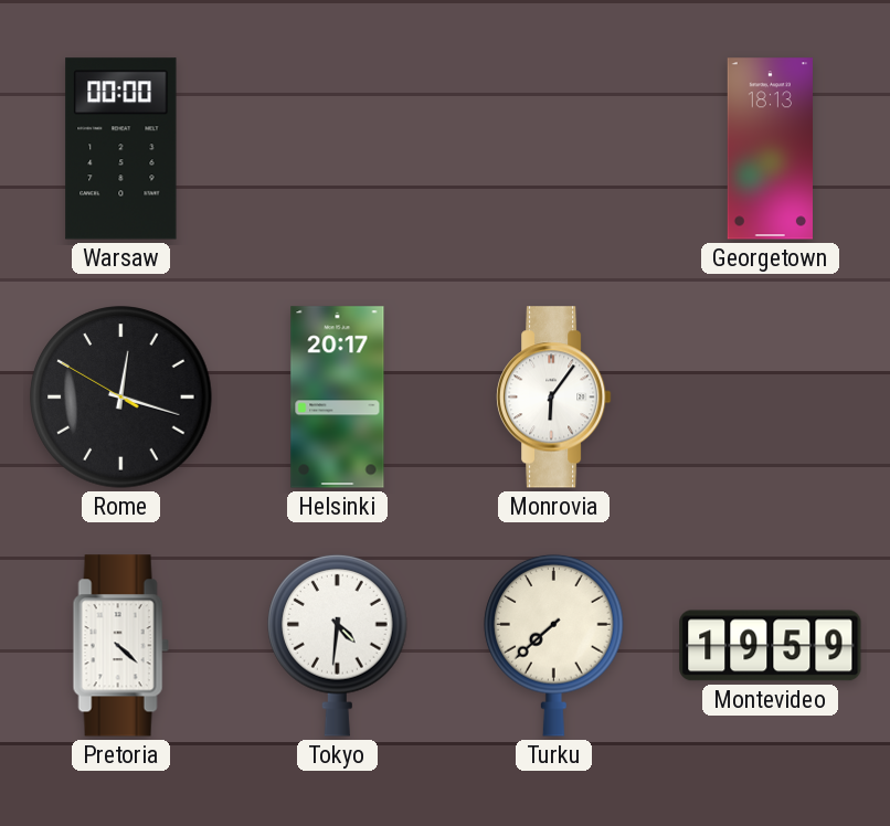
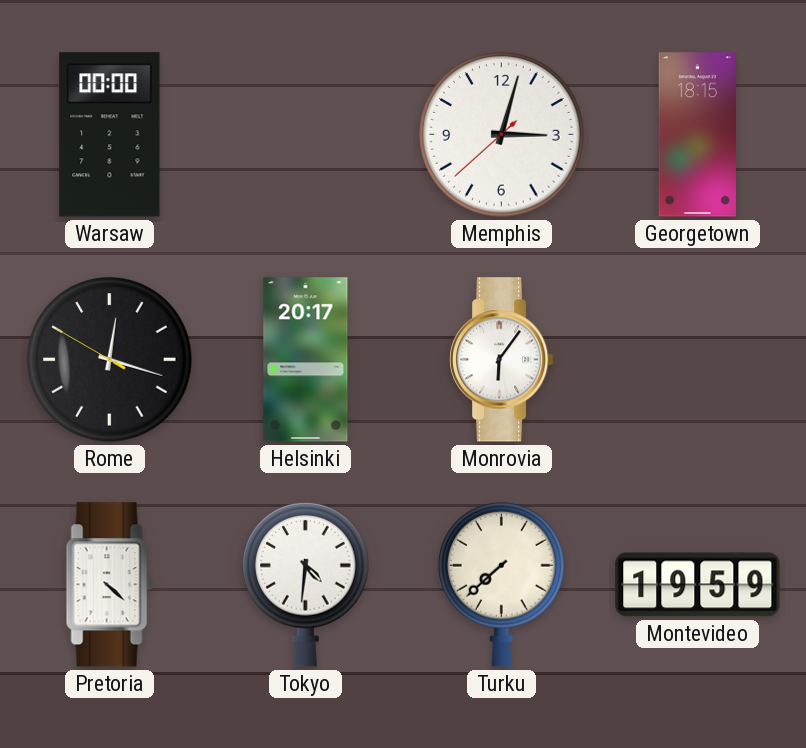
Memphis: none -> 3:02 (502, 135)
Georgetown: 18:13 -> 18:15 (697, 135)
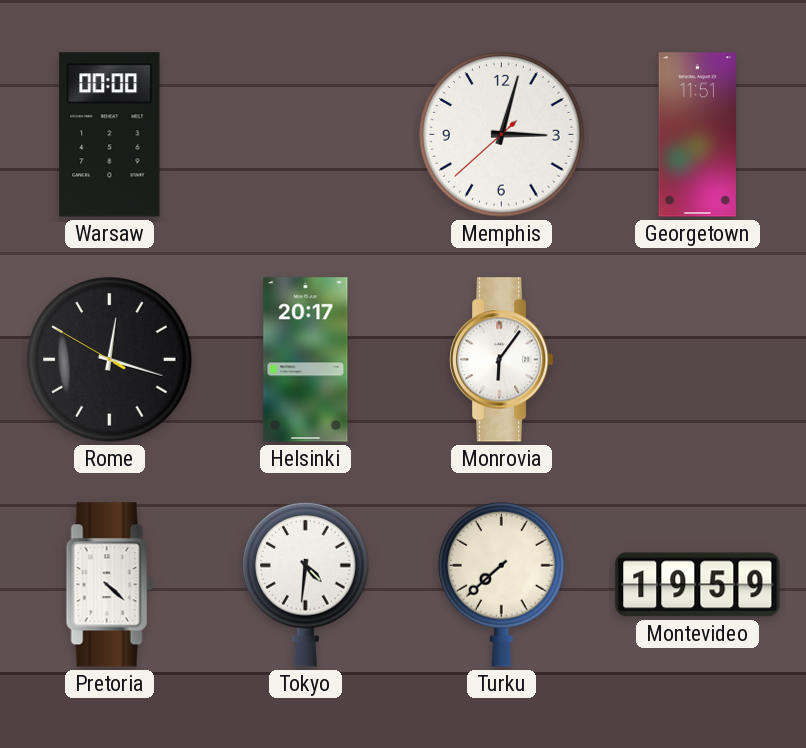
Georgetown: 18:15 -> 11:51 (697, 135)
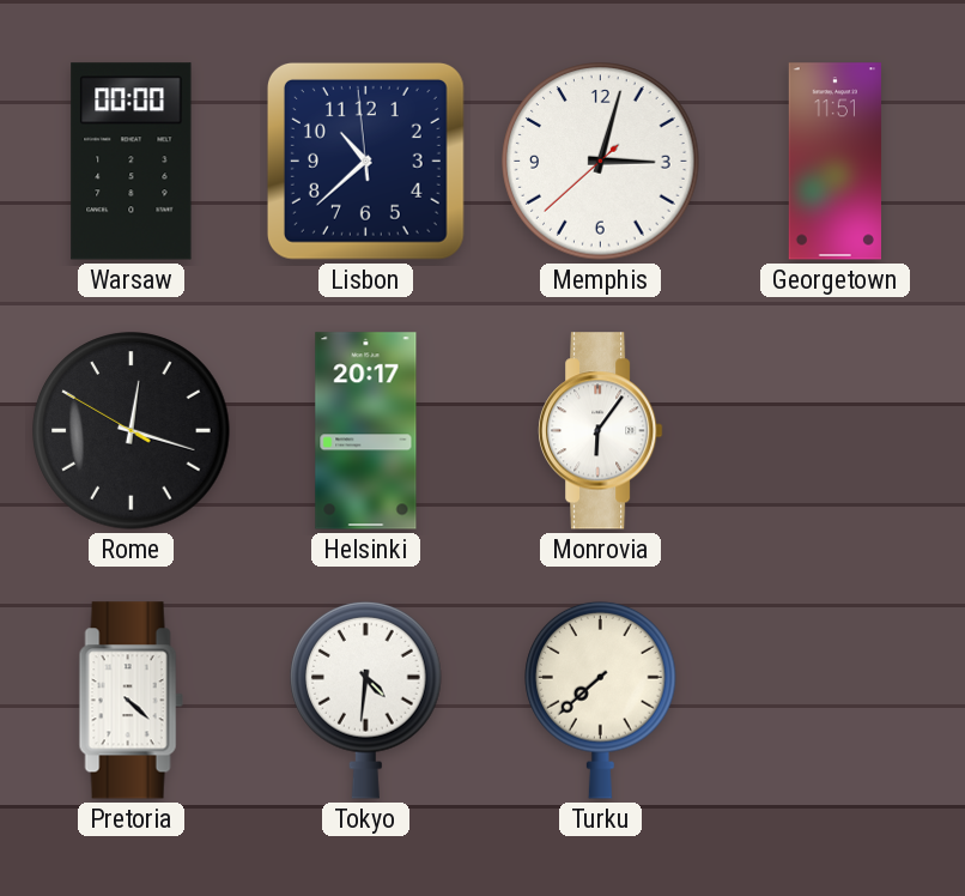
Lisbon: none -> 10:37 (365, 161)
Montevideo: 19:59 -> none (698, 585)
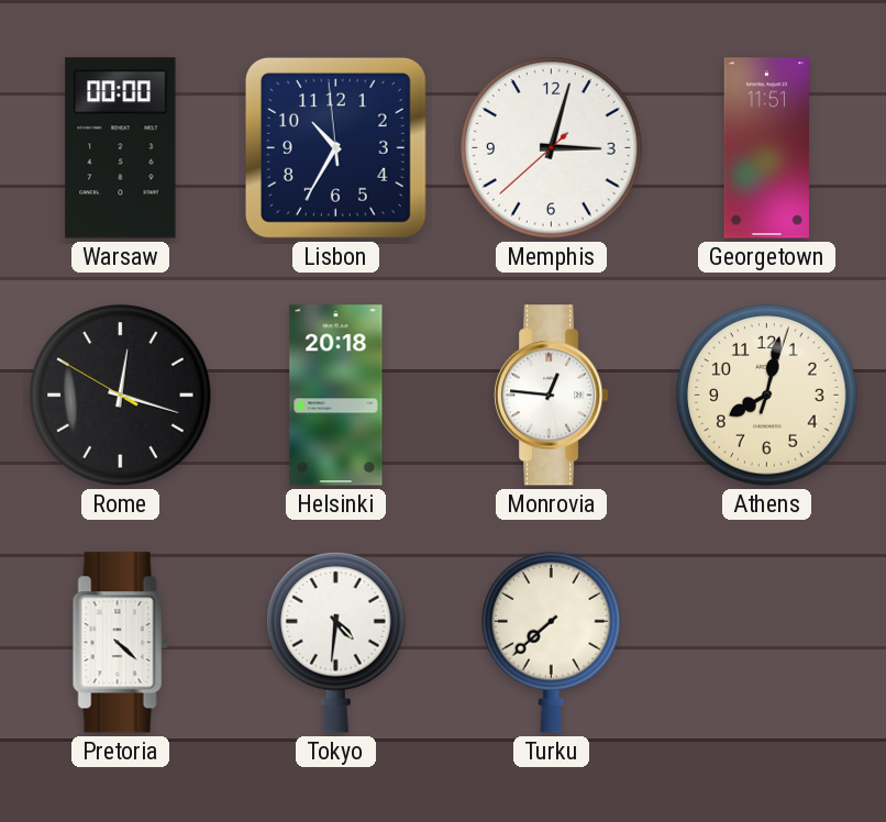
Lisbon: 10:37 -> 10:34 (335, 147)
Helsinki: 20:17 -> 20:18 (336, 396)
Monrovia: 6:06 -> 12:46 (552, 396)
Athens: none -> 8:02 (767, 396)
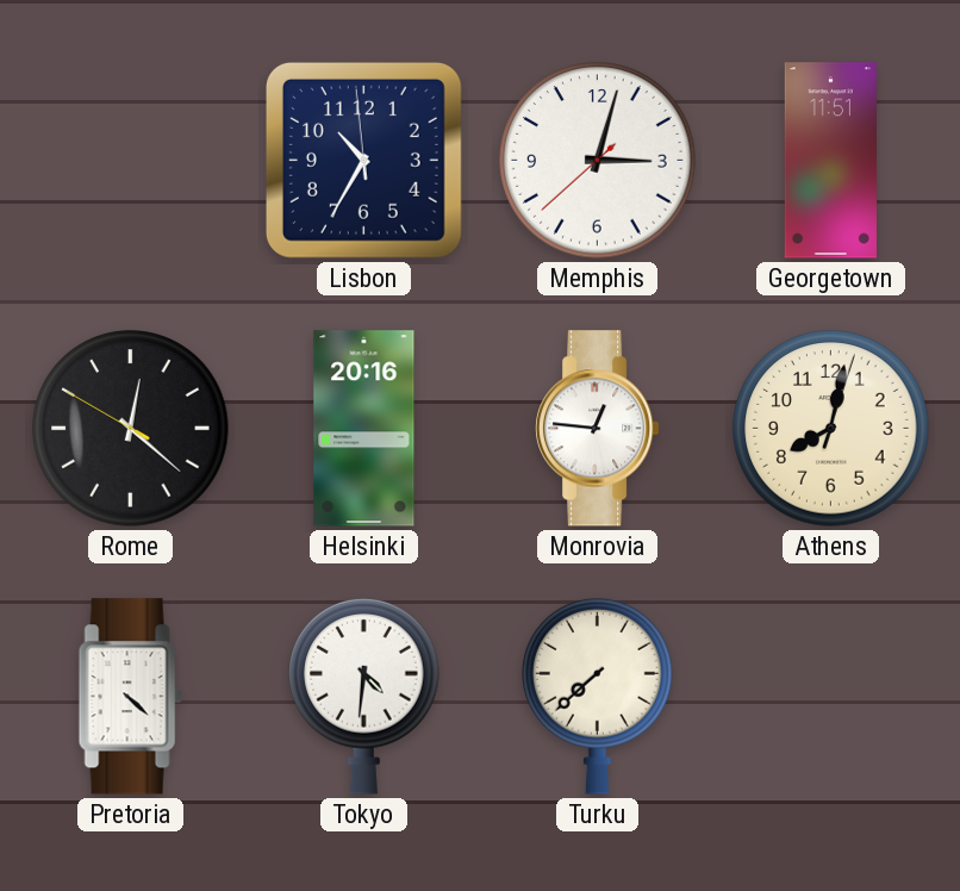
Warsaw: 00:00 -> none (121, 148)
Rome: 12:17 -> 12:21 (131, 429)
Helsinki: 20:18 -> 20:16 (364, 429)
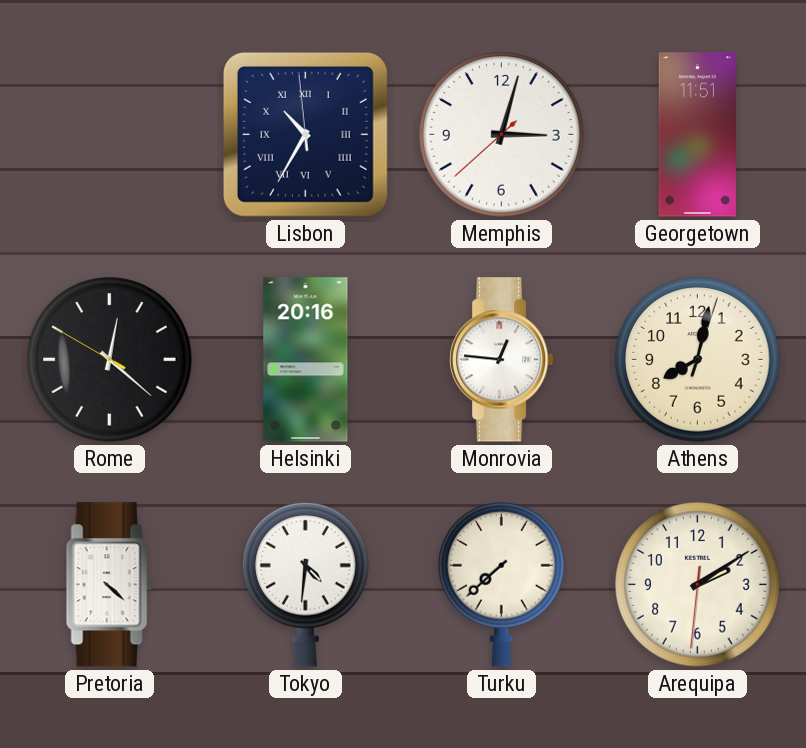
Lisbon numerals: Arabic -> Roman (305, 134)
Arequipa: none -> 2:09 (698, 585)
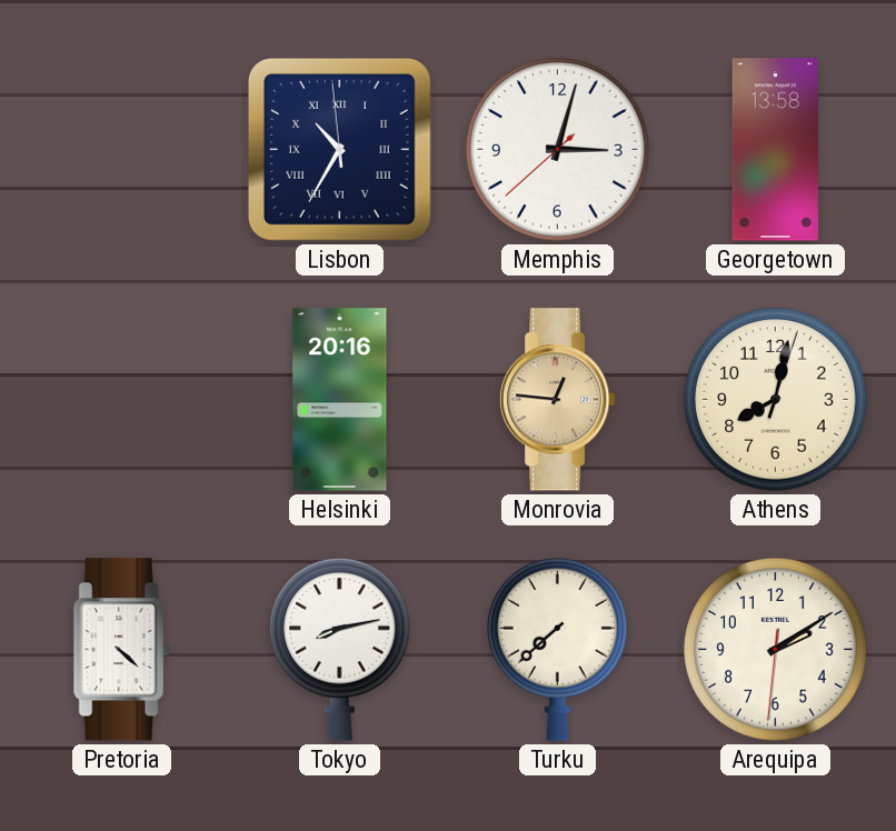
Georgetown: 11:51 -> 13:58 (775, 150)
Rome: 12:21 -> none (110, 360)
Monrovia dial: white -> champagne (558, 400)
Tokyo: 4:31 -> 8:13 (340, 649)
